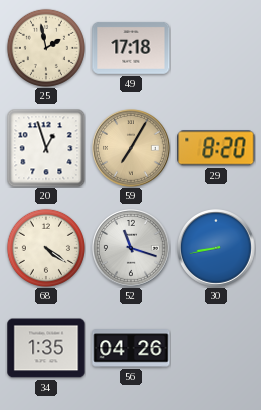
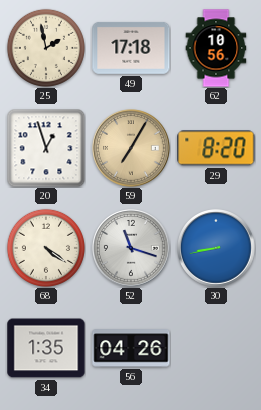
62: none -> 10:56 (216, 48)
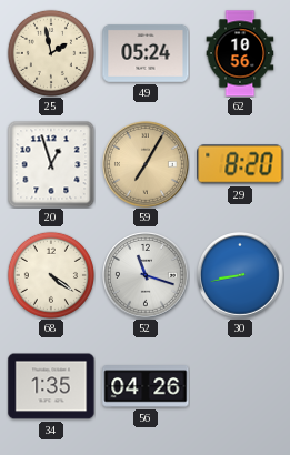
49: 17:18 -> 05:24 (146, 53)
